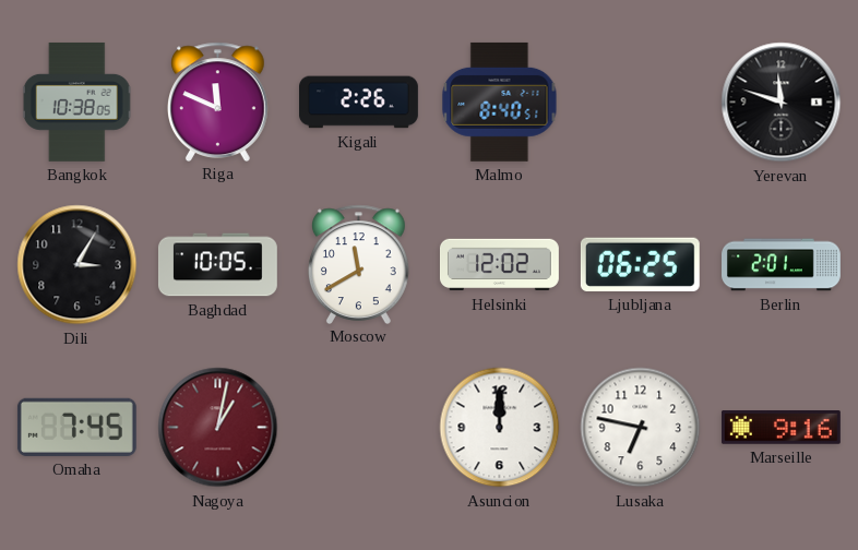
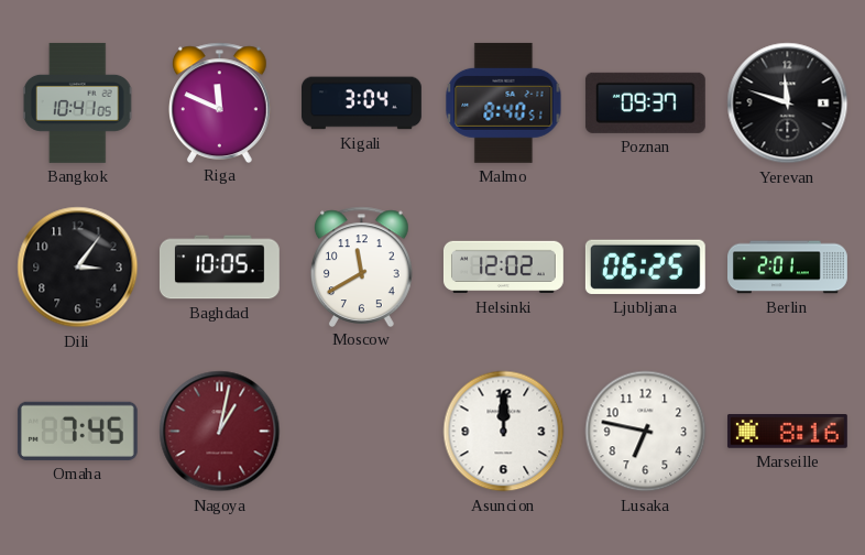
Bangkok: 10:38 -> 10:41 (77, 102)
Kigali: 2:26 -> 3:04 (362, 104)
Poznan: none -> 09:37 (645, 102)
Dili: 3:05 -> 3:06 (78, 268)
Marseille: 9:16 -> 8:16 (787, 432)
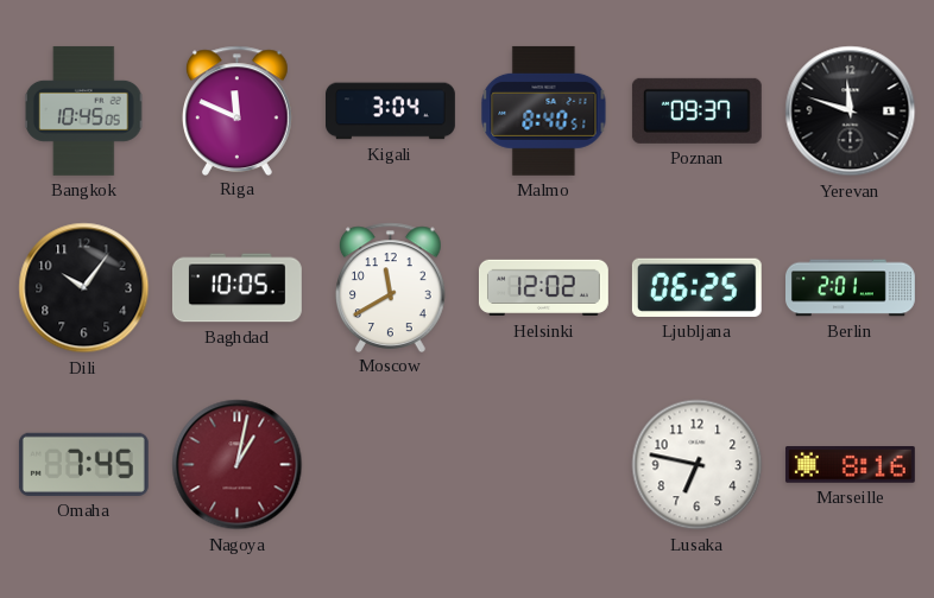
Bangkok: 10:41 -> 10:45 (83, 110)
Dili: 3:06 -> 10:06 (84, 288)
Asuncion: 12:00 -> none (504, 432)
